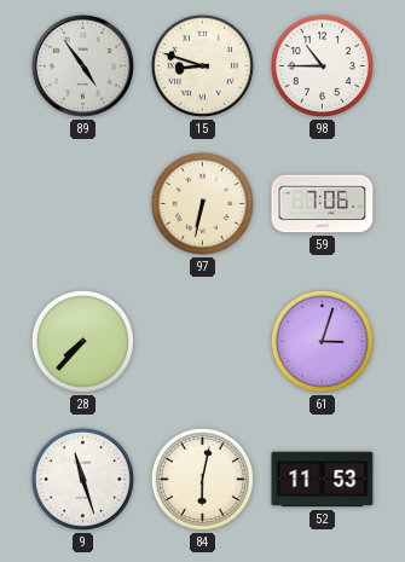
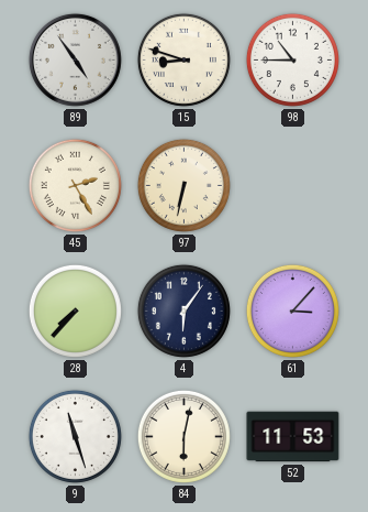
45: none -> 2:25 (75, 185)
59: 7:06 -> none (323, 204)
4: none -> 6:06 (183, 311)
61: 3:03 -> 3:07 (292, 311)
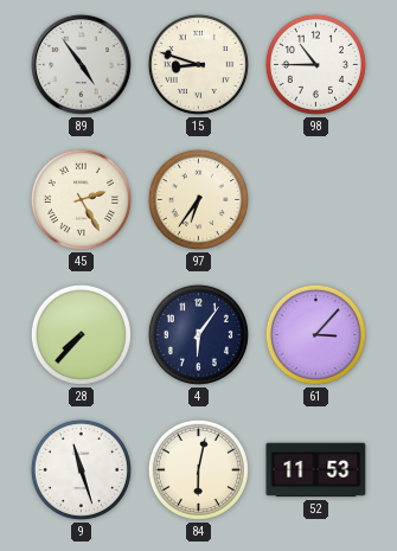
97: 6:32 -> 6:36 (198, 199)
